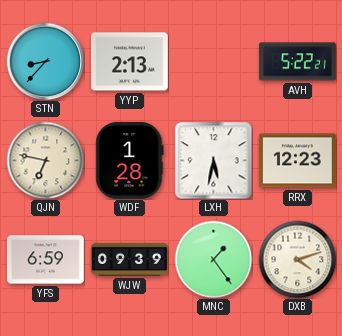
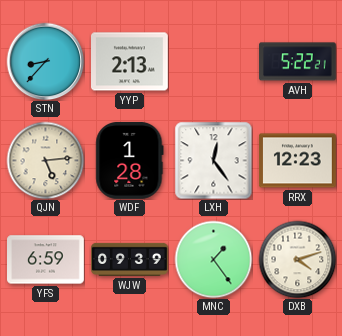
QJN: 6:47 -> 5:14 (45, 160)
LXH: 5:32 -> 12:24 (213, 160)
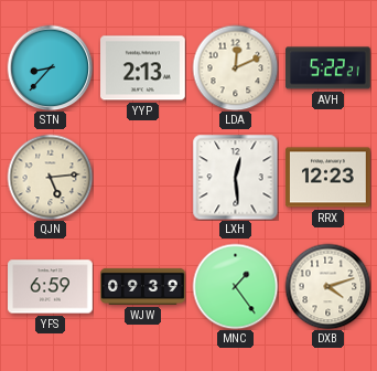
LDA: none -> 12:11 (235, 67)
WDF: 1:28 -> none (130, 160)
LXH: 12:24 -> 12:29 (235, 177)
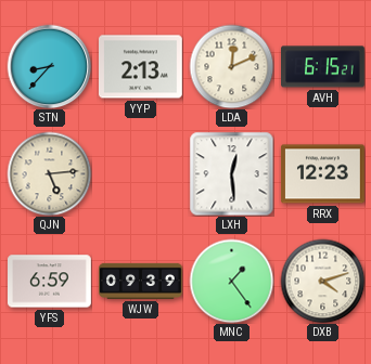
AVH: 5:22 -> 6:15 (323, 67)
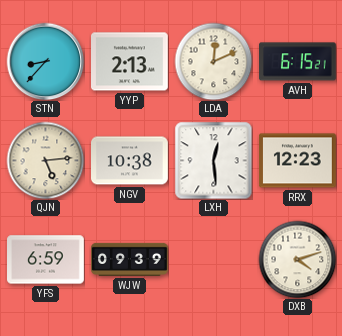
NGV: none -> 10:38 (130, 161)
MNC: 1:24 -> none (231, 281)
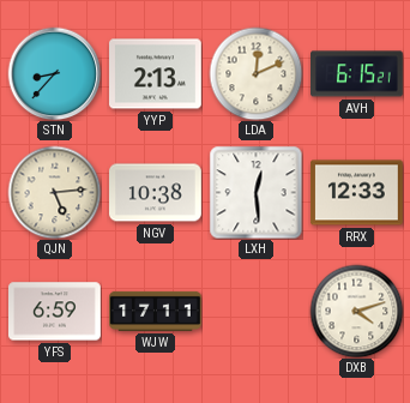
RRX: 12:23 -> 12:33 (357, 193)
WJW: 09:39 -> 17:11 (156, 311)
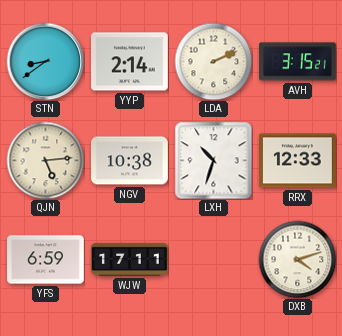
STN: 8:37 -> 8:39 (45, 61)
YYP: 2:13 -> 2:14 (130, 62)
LDA: 12:11 -> 2:11 (213, 61)
AVH: 6:15 -> 3:15 (298, 62)
LXH: 12:29 -> 10:33 (213, 160)
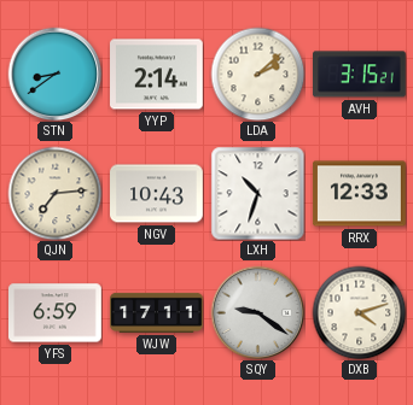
LDA: 2:11 -> 2:08 (257, 74)
QJN: 5:14 -> 7:14 (54, 193)
NGV: 10:38 -> 10:43 (157, 194)
SQY: none -> 9:21 (257, 312)
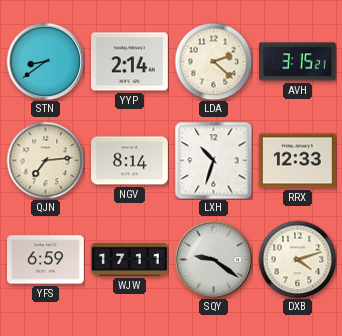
LDA: 2:08 -> 2:22 (213, 61)
NGV: 10:43 -> 8:14 (130, 161)
